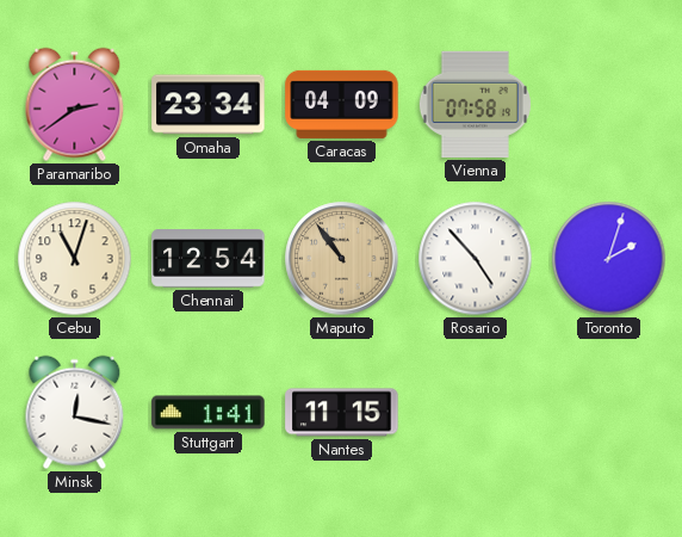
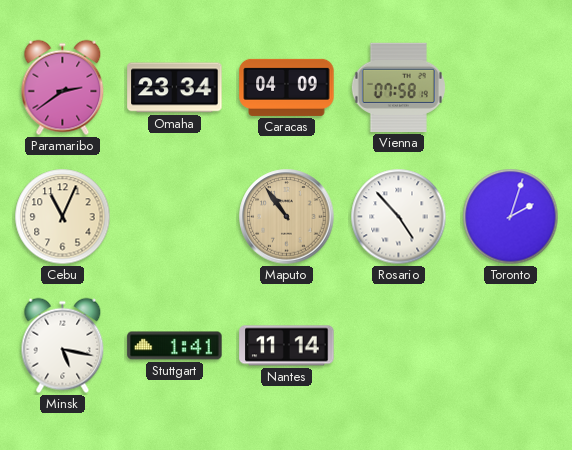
Cebu: 11:03 -> 11:04 (63, 217)
Chennai: 12:54 -> none (209, 259)
Minsk: 12:17 -> 5:17 (63, 346)
Nantes: 11:15 -> 11:14 (287, 346)
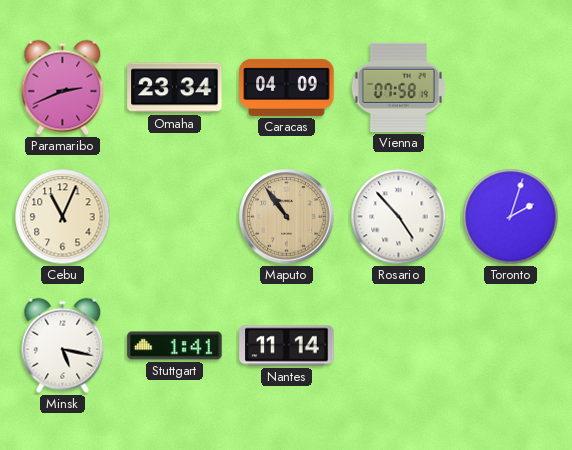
Paramaribo: 2:39 -> 2:41 (63, 88)
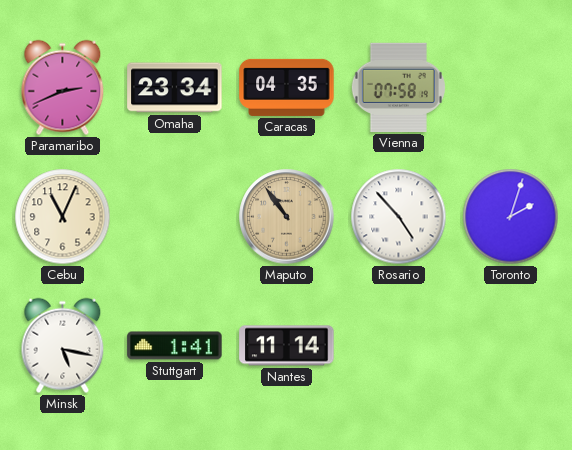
Caracas: 04:09 -> 04:35 (287, 87)
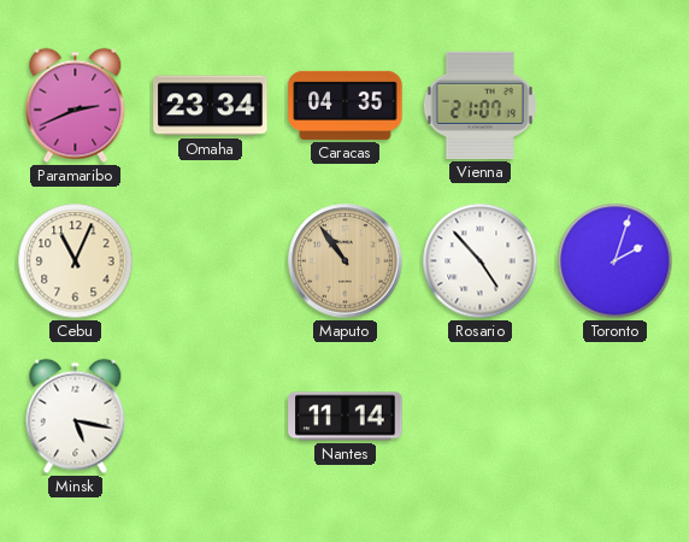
Vienna: 07:58 -> 21:07 (479, 105)
Stuttgart: 1:41 -> none (175, 346)
